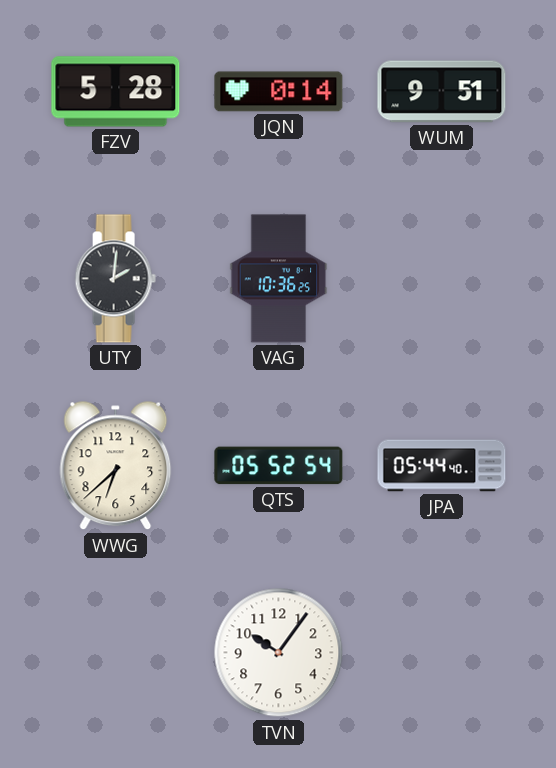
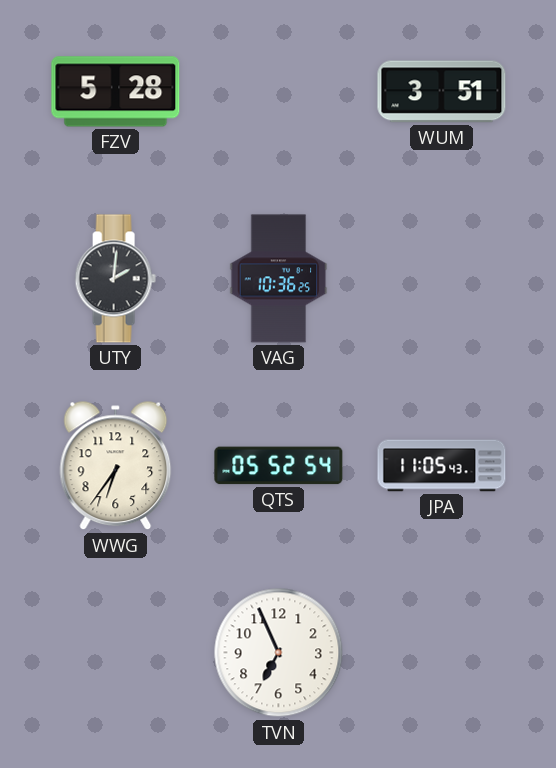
JQN: 0:14 -> none (279, 92)
WUM: 9:51 -> 3:51 (442, 92)
WWG: 6:38 -> 6:36 (116, 466)
JPA: 05:44 -> 11:05 (442, 466)
TVN: 10:06 -> 6:56 (279, 653)
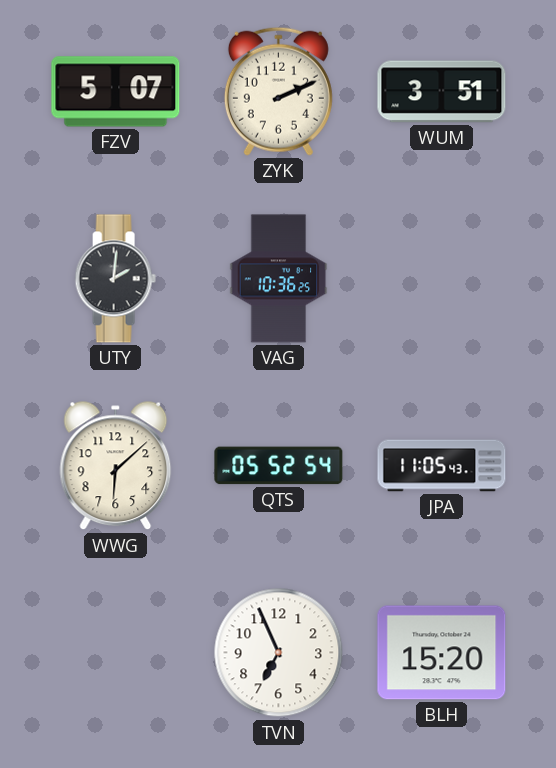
FZV: 5:28 -> 5:07 (116, 92)
ZYK: none -> 2:11 (278, 91)
WWG: 6:36 -> 6:08 (116, 466)
BLH: none -> 15:20 (442, 653)
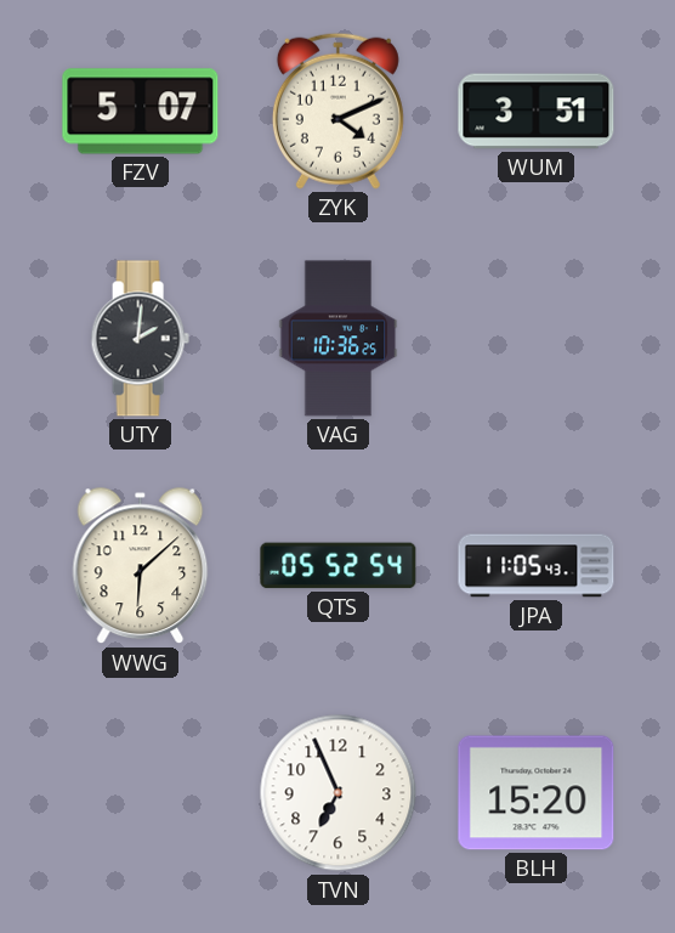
ZYK: 2:11 -> 4:11 (337, 111)
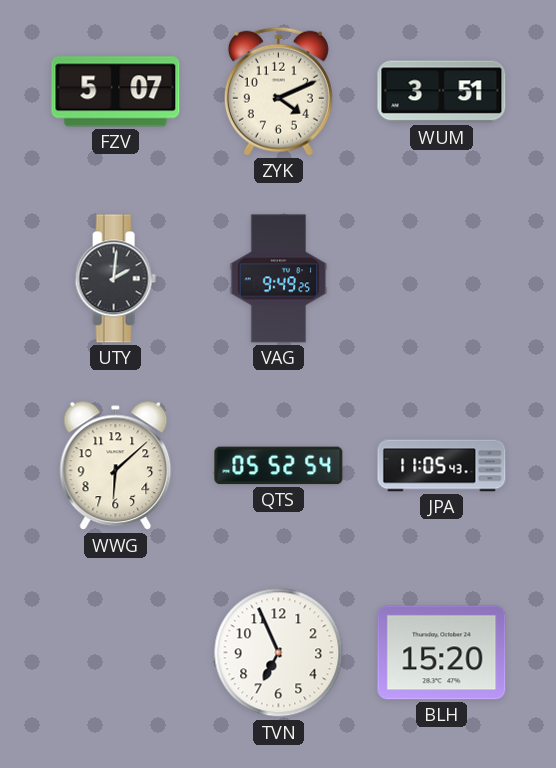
VAG: 10:36 -> 9:49 (279, 279)
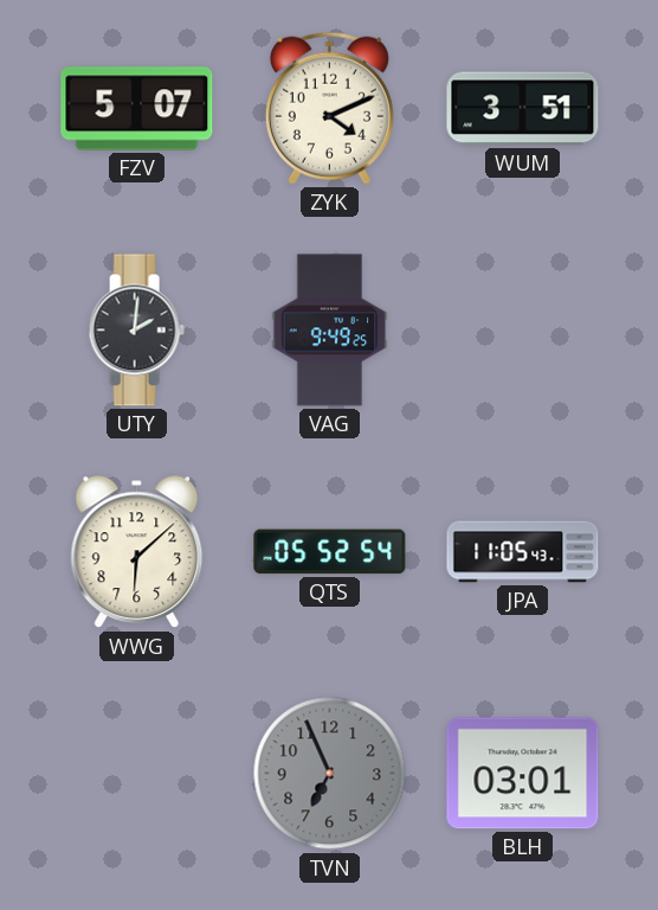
TVN dial: white -> grey (330, 774)
BLH: 15:20 -> 03:01 (523, 774)
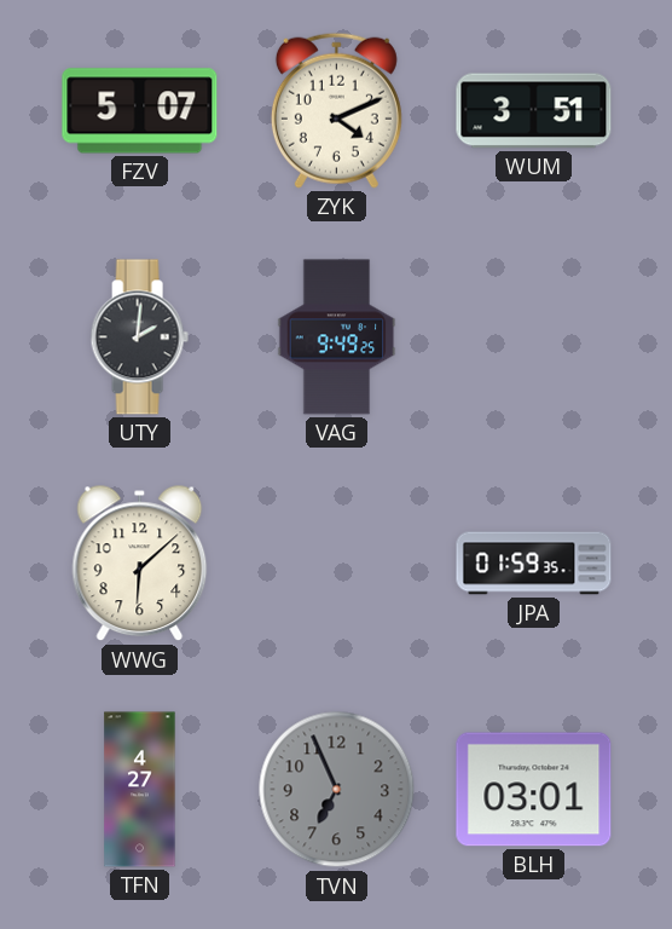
QTS: 05:52 -> none (330, 552)
JPA: 11:05 -> 01:59 (534, 564)
TFN: none -> 4:27 (140, 790)
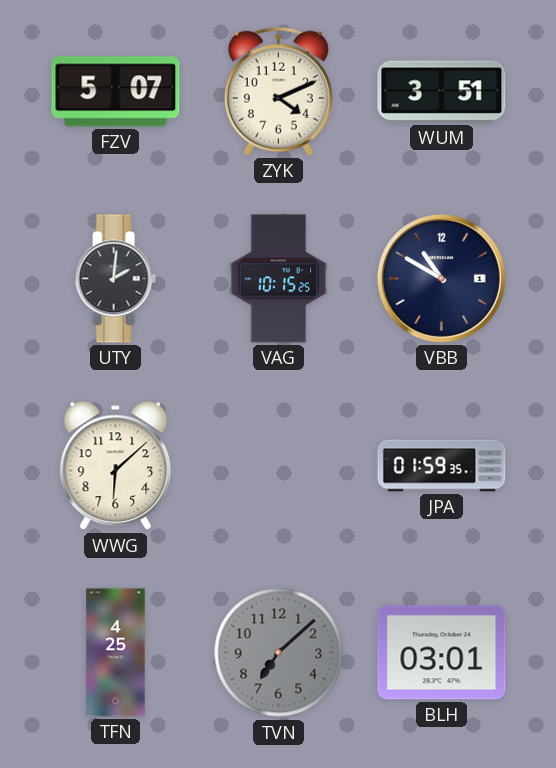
VAG: 9:49 -> 10:15 (279, 279)
VBB: none -> 10:50 (441, 278)
TFN: 4:27 -> 4:25 (116, 653)
TVN: 6:56 -> 7:08 (279, 653)
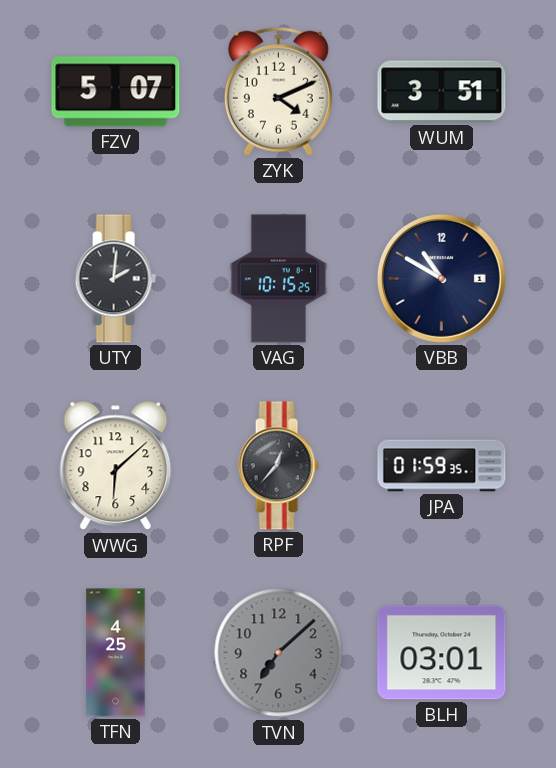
RPF: none -> 12:37 (278, 466)
